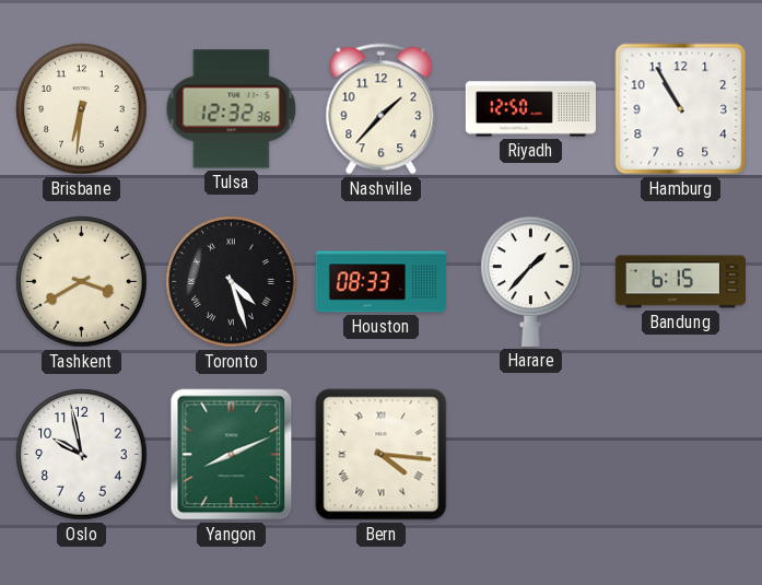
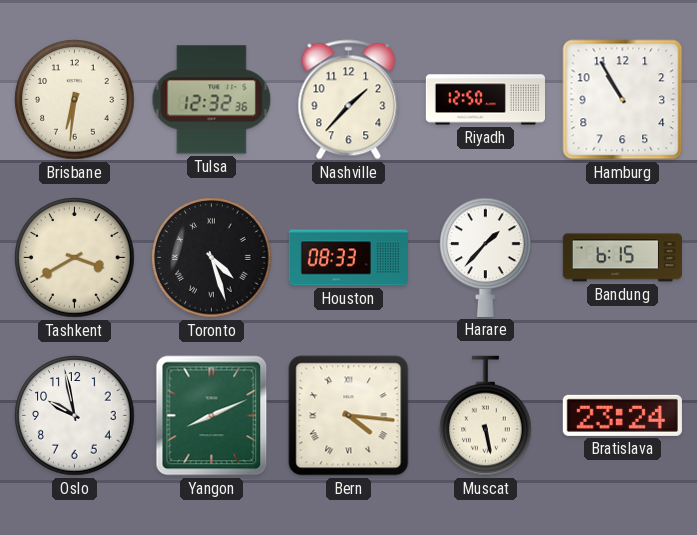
Muscat: none -> 5:28 (486, 416)
Bratislava: none -> 23:24 (622, 415)
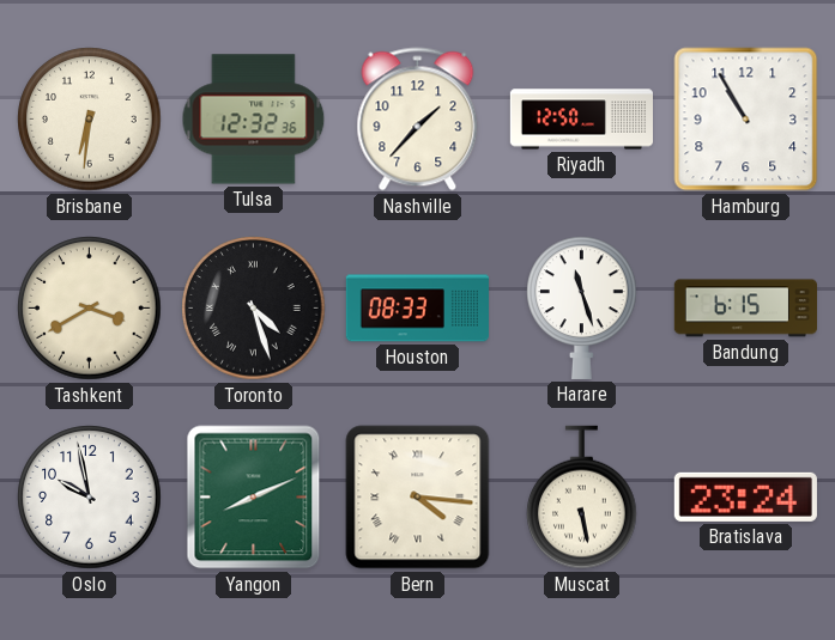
Harare: 1:37 -> 11:27 (582, 307)
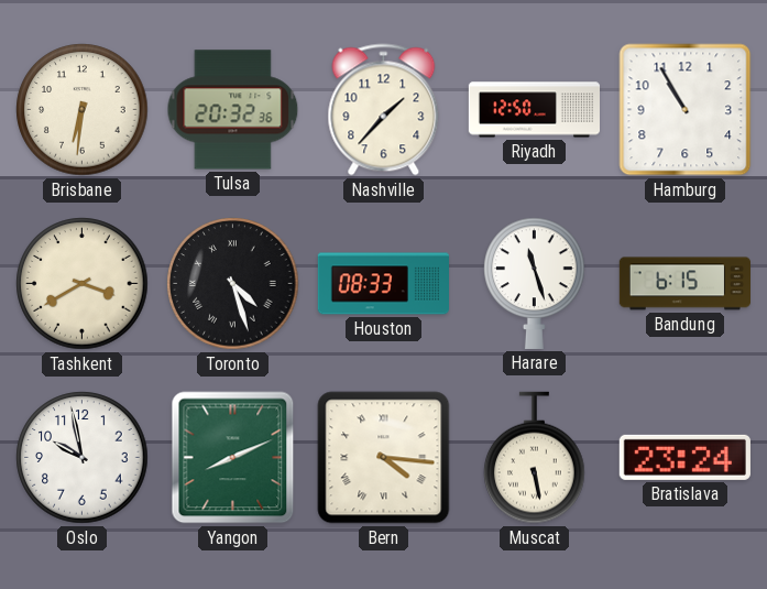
Tulsa: 12:32 -> 20:32 (233, 110)
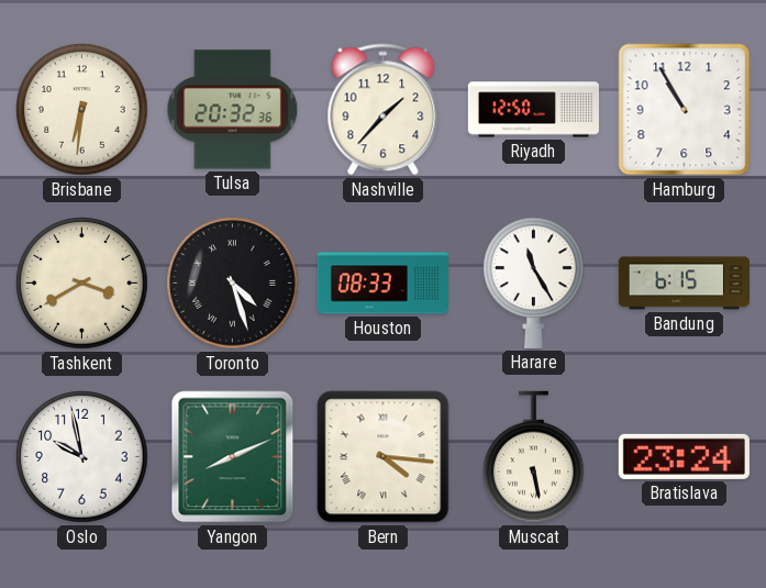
Harare: 11:27 -> 11:25 (534, 282)
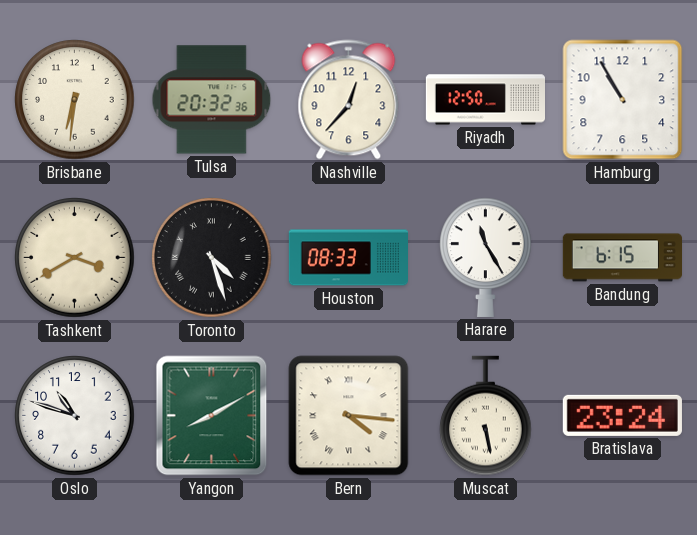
Nashville: 1:37 -> 12:37 (349, 100)
Oslo: 9:58 -> 10:48 (75, 416)
Yangon: 8:11 -> 8:10 (212, 416)
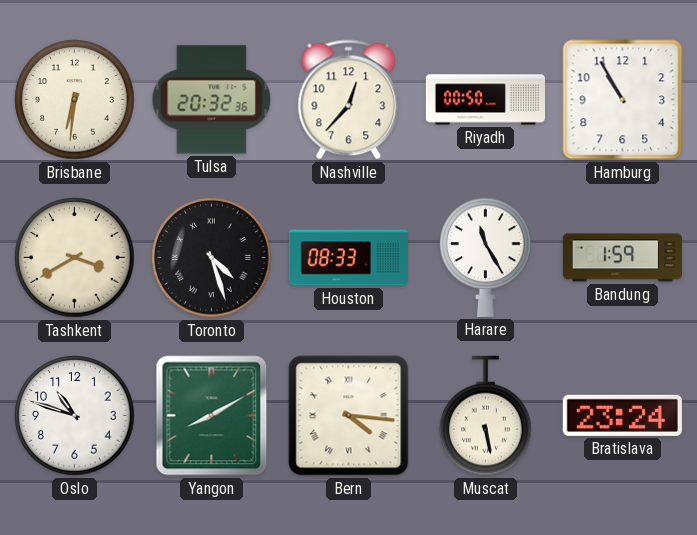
Riyadh: 12:50 -> 00:50 (486, 100)
Bandung: 6:15 -> 1:59 (622, 258)
